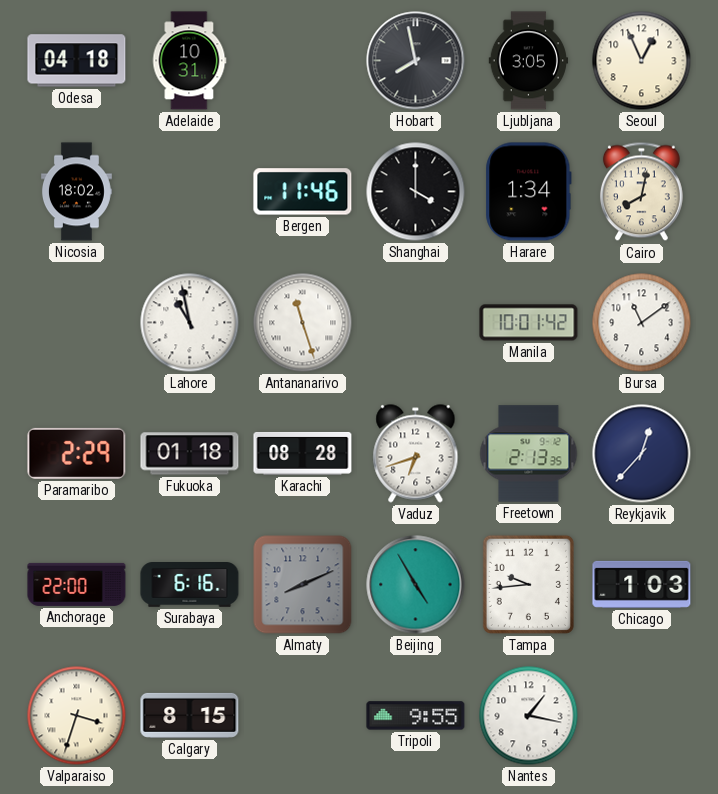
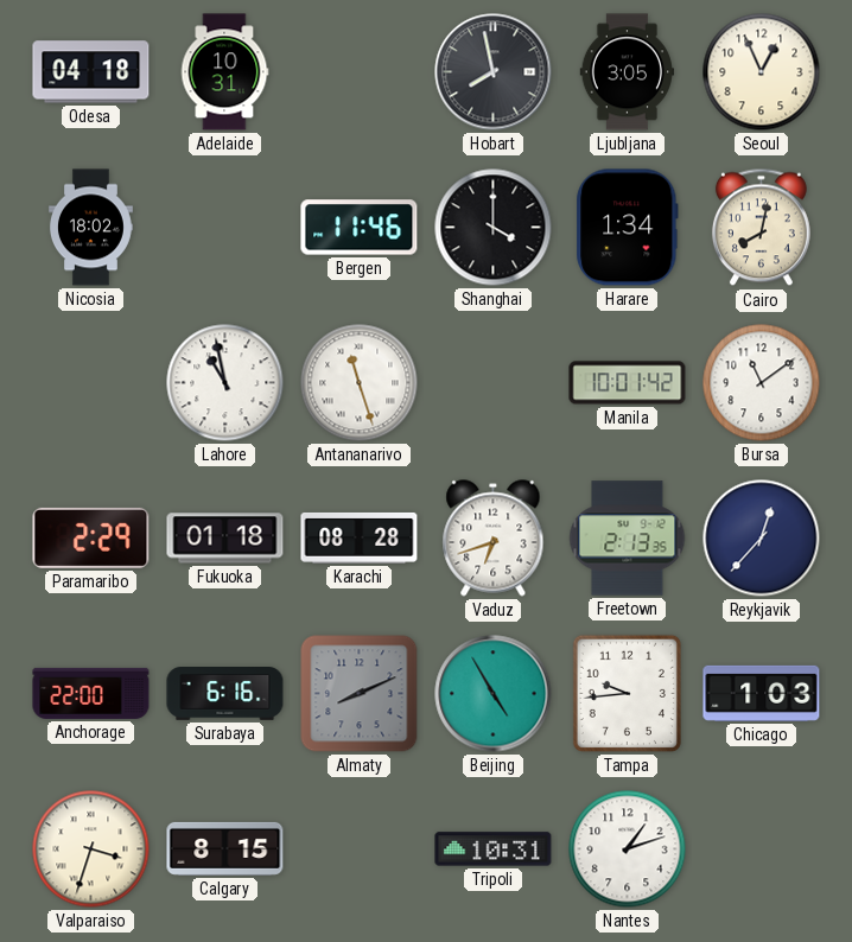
Tripoli: 9:55 -> 10:31 (494, 849)
Nantes: 1:17 -> 1:12 (628, 849)
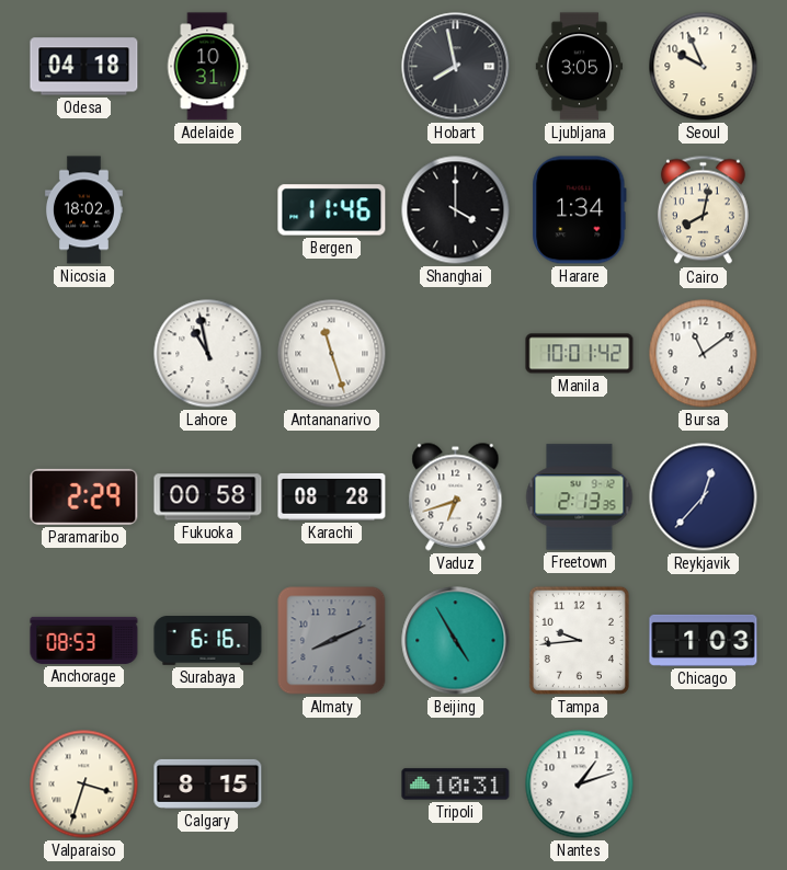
Seoul: 12:56 -> 9:56 (704, 67)
Fukuoka: 01:18 -> 00:58 (208, 497)
Anchorage: 22:00 -> 08:53 (84, 640)
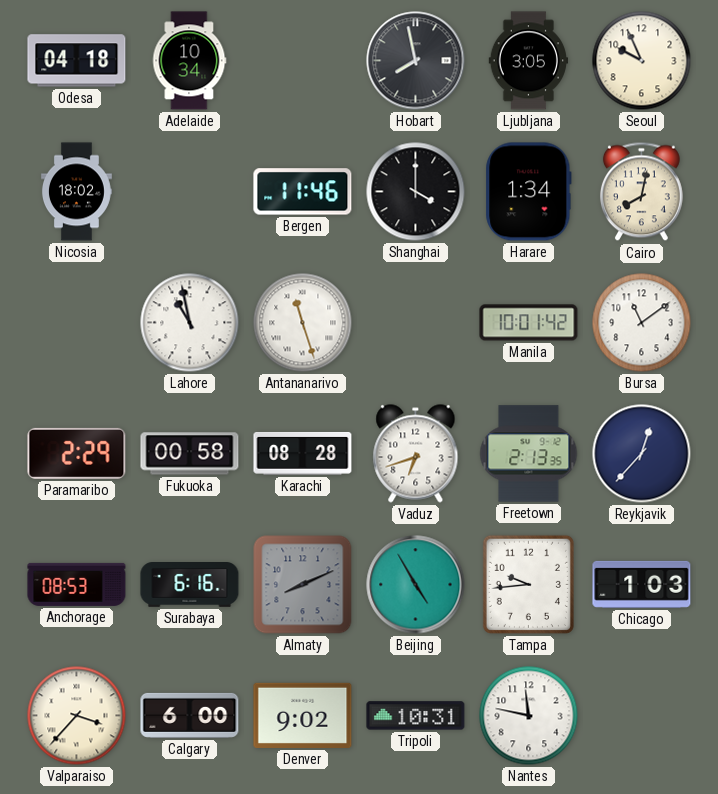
Adelaide: 10:31 -> 10:34 (189, 61)
Valparaiso: 3:33 -> 3:37 (77, 716)
Calgary: 8:15 -> 6:00 (190, 715)
Denver: none -> 9:02 (303, 715)
Nantes: 1:12 -> 11:47 (529, 716)
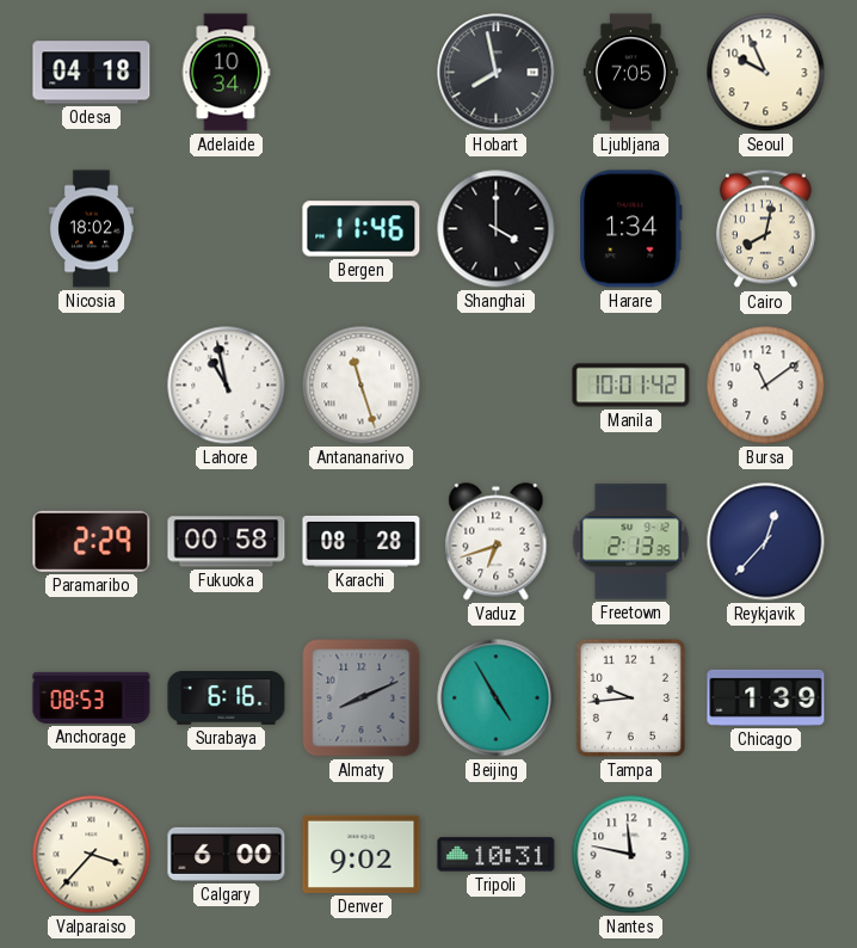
Ljubljana: 3:05 -> 7:05 (630, 73)
Chicago: 1:03 -> 1:39 (766, 697)
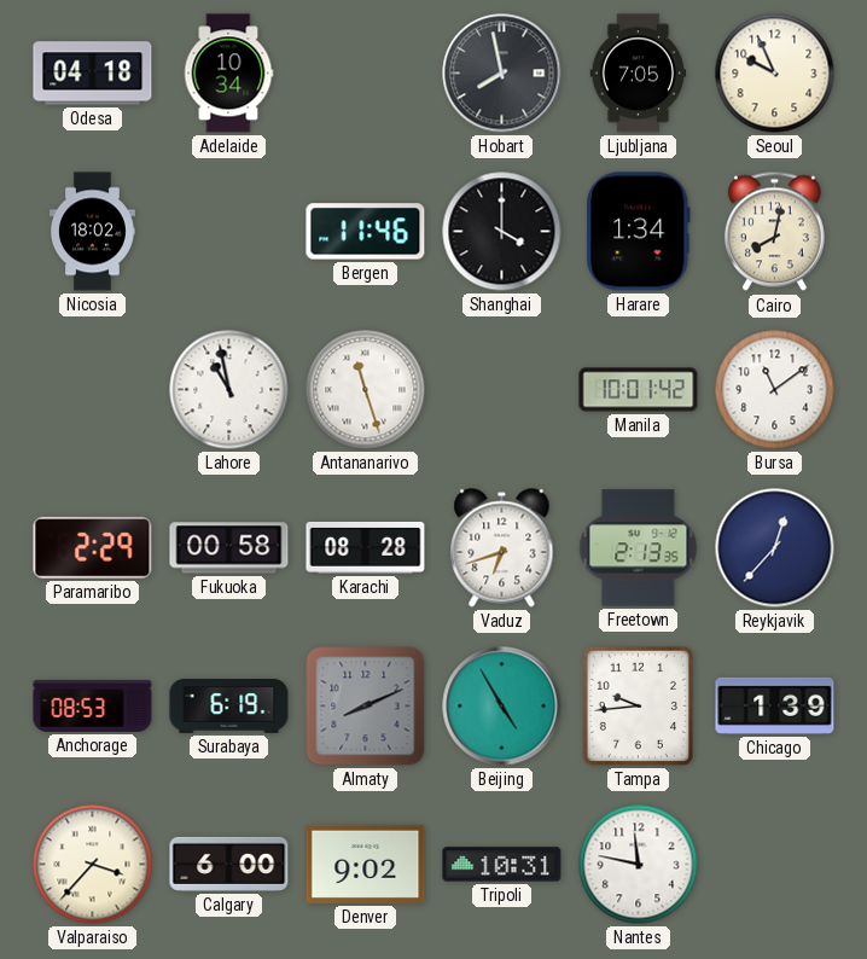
Surabaya: 6:16 -> 6:19 (229, 707)
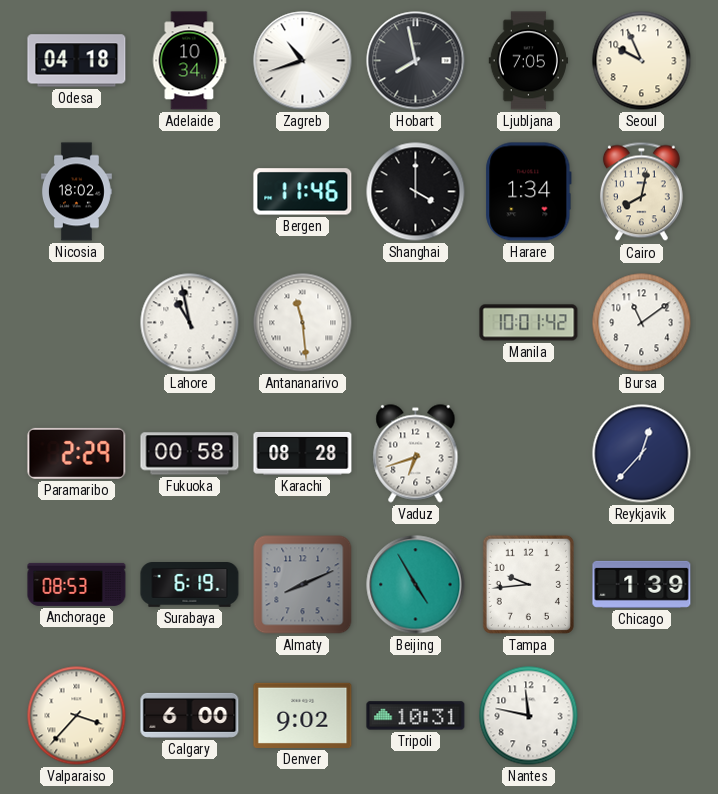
Zagreb: none -> 10:42 (303, 61)
Antananarivo: 11:27 -> 11:29 (303, 323)
Freetown: 2:13 -> none (639, 548)
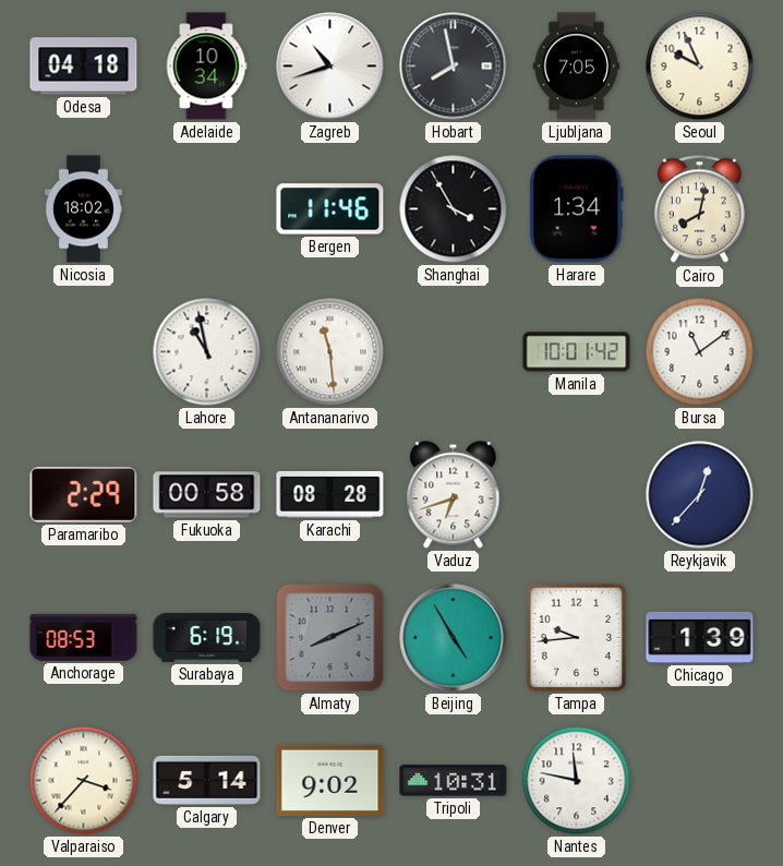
Shanghai: 4:00 -> 3:55 (454, 209)
Calgary: 6:00 -> 5:14 (207, 780)
